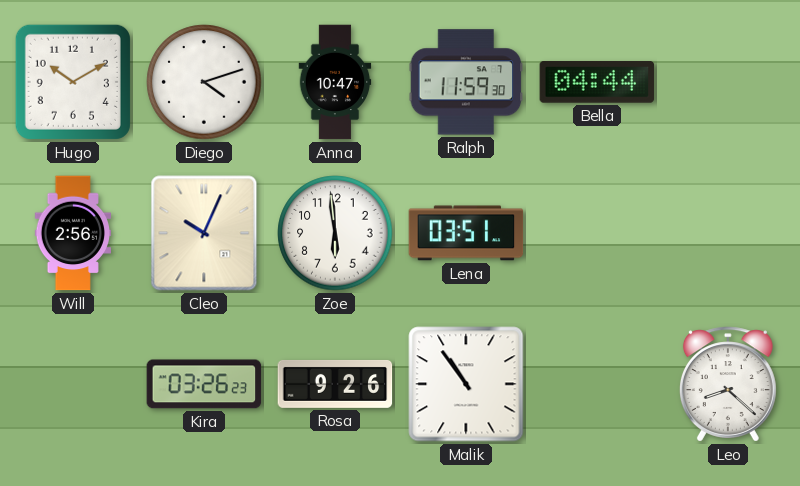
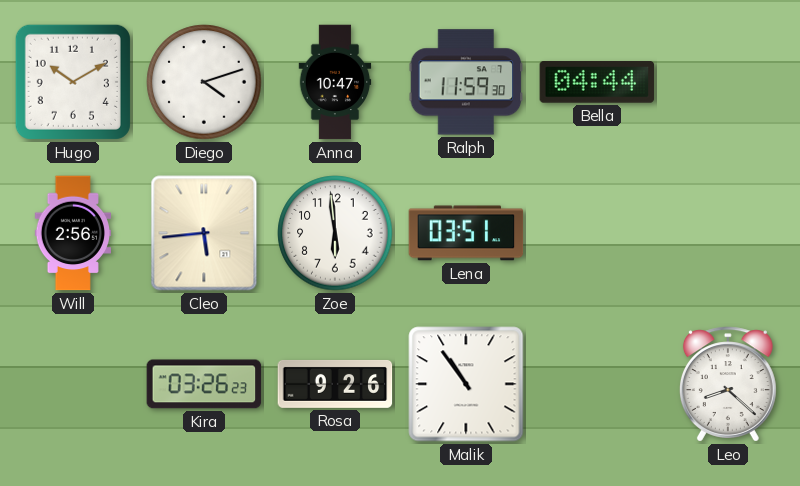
Cleo: 10:04 -> 5:44 (204, 233)
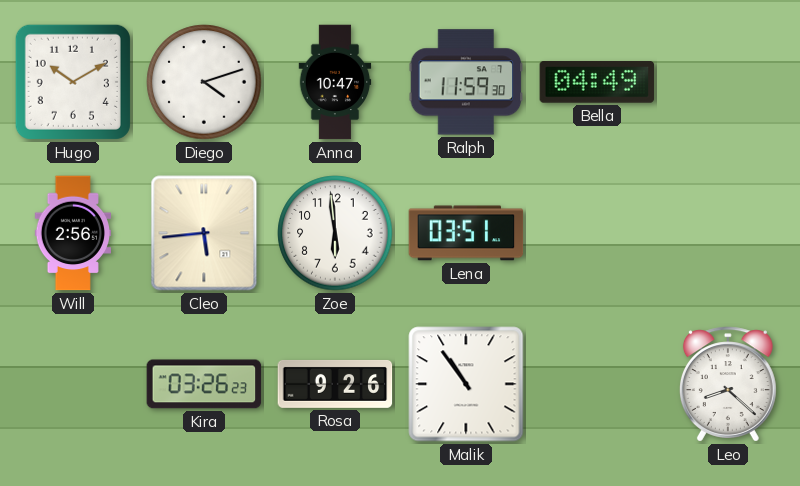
Bella: 04:44 -> 04:49 (597, 83)
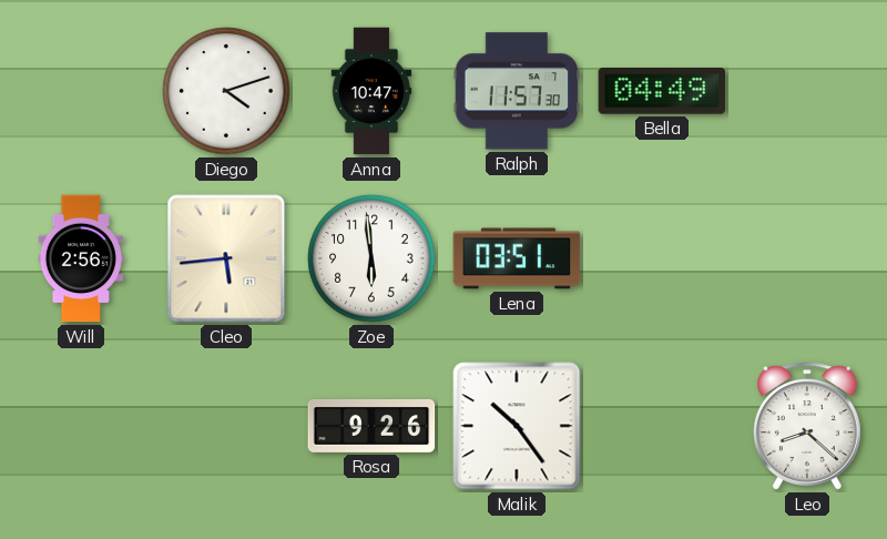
Hugo: 10:10 -> none (73, 82)
Ralph: 11:59 -> 11:57 (517, 91)
Kira: 03:26 -> none (204, 384)
Malik: 10:54 -> 10:24 (517, 426)
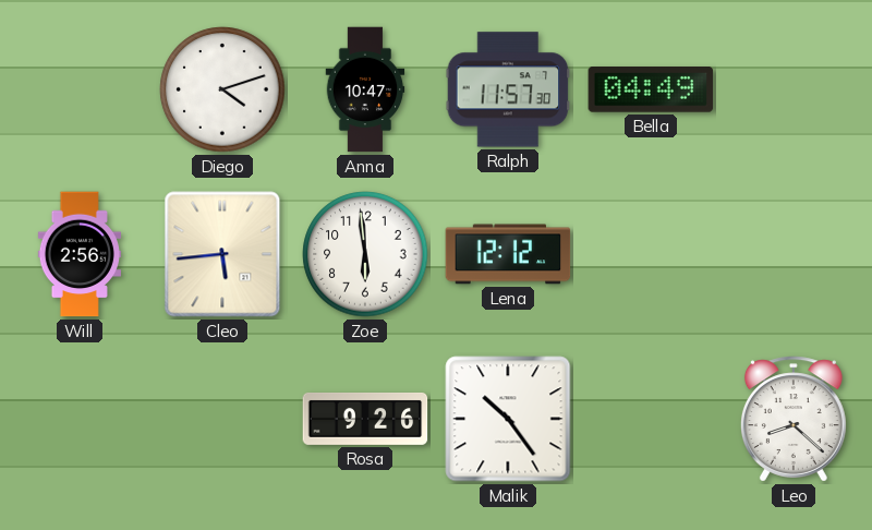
Lena: 03:51 -> 12:12 (508, 254)
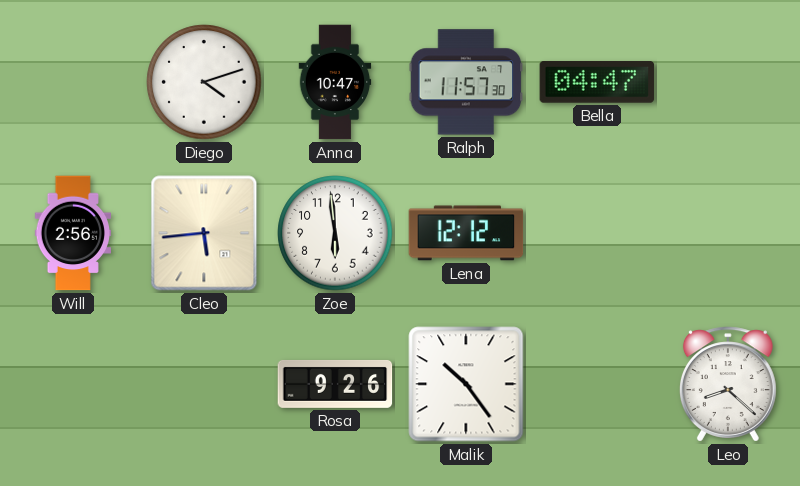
Bella: 04:49 -> 04:47 (597, 83)
